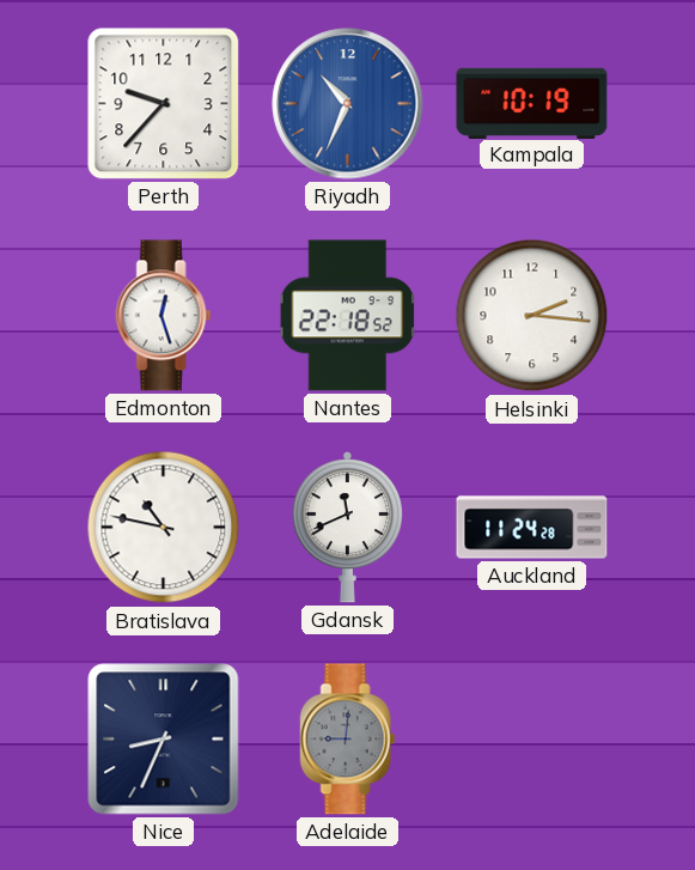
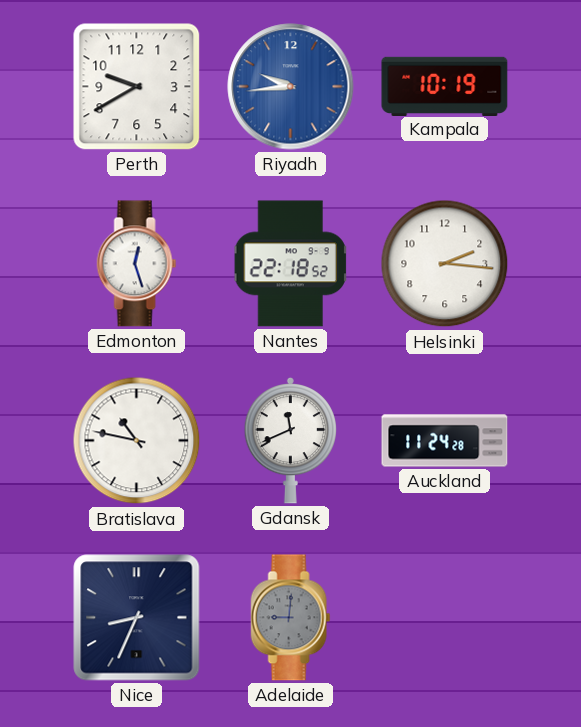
Perth: 9:37 -> 9:40 (137, 87)
Riyadh: 10:34 -> 9:44 (291, 87)
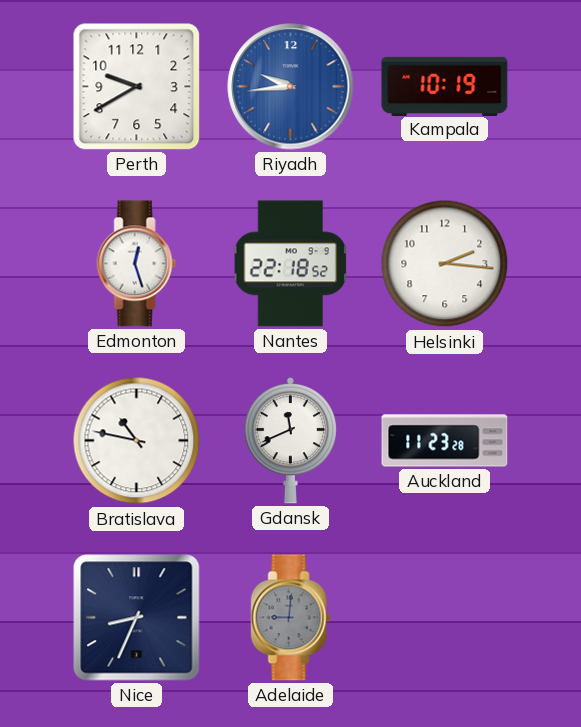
Auckland: 11:24 -> 11:23 (445, 441)
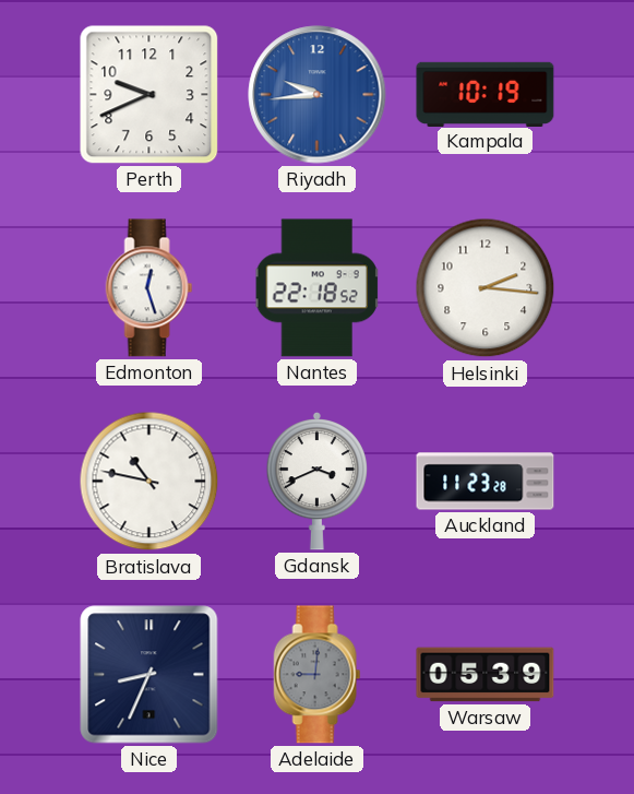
Perth: 9:40 -> 9:41 (149, 95)
Gdansk: 11:41 -> 3:41 (316, 481)
Warsaw: none -> 05:39 (486, 675)
